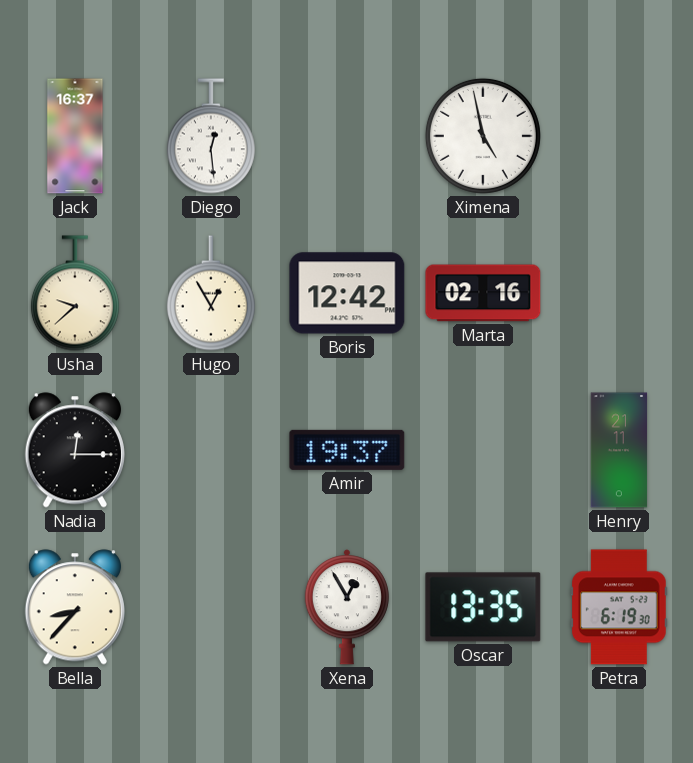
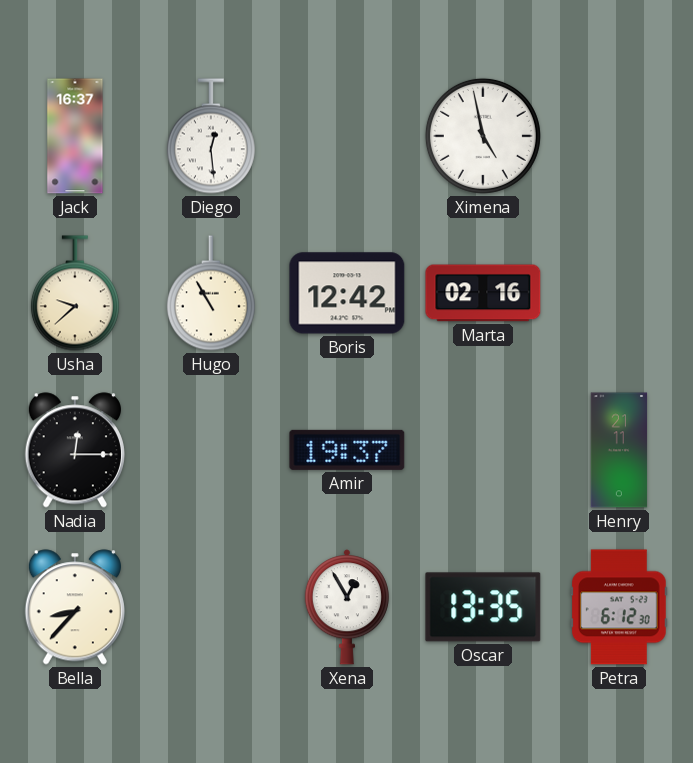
Hugo: 12:55 -> 10:55 (211, 293)
Petra: 6:19 -> 6:12 (620, 607)
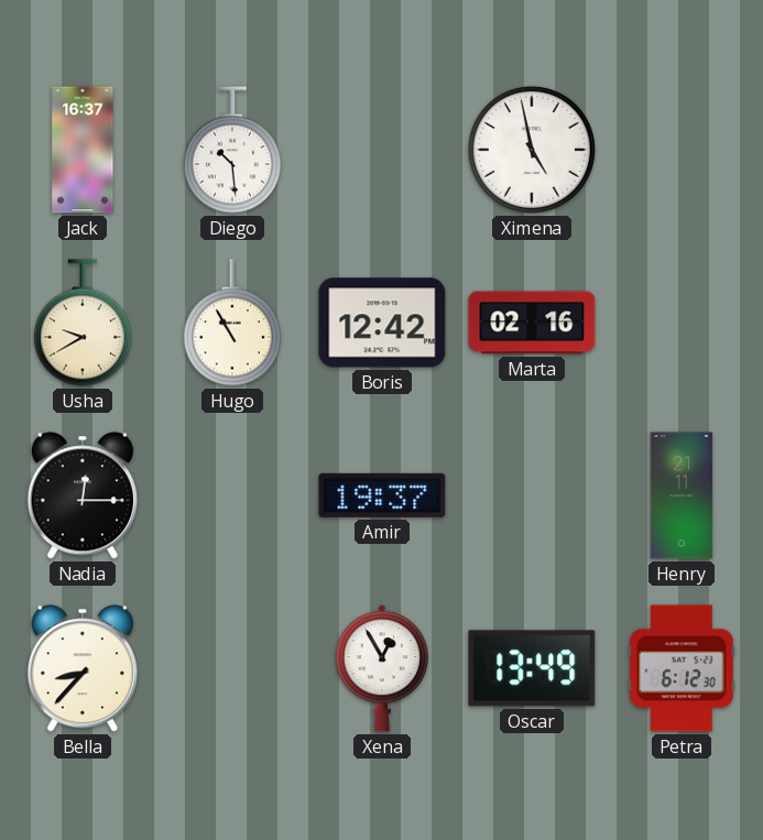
Diego: 12:29 -> 10:29 (232, 150)
Usha: 9:38 -> 9:40 (83, 323)
Oscar: 13:35 -> 13:49 (532, 668)
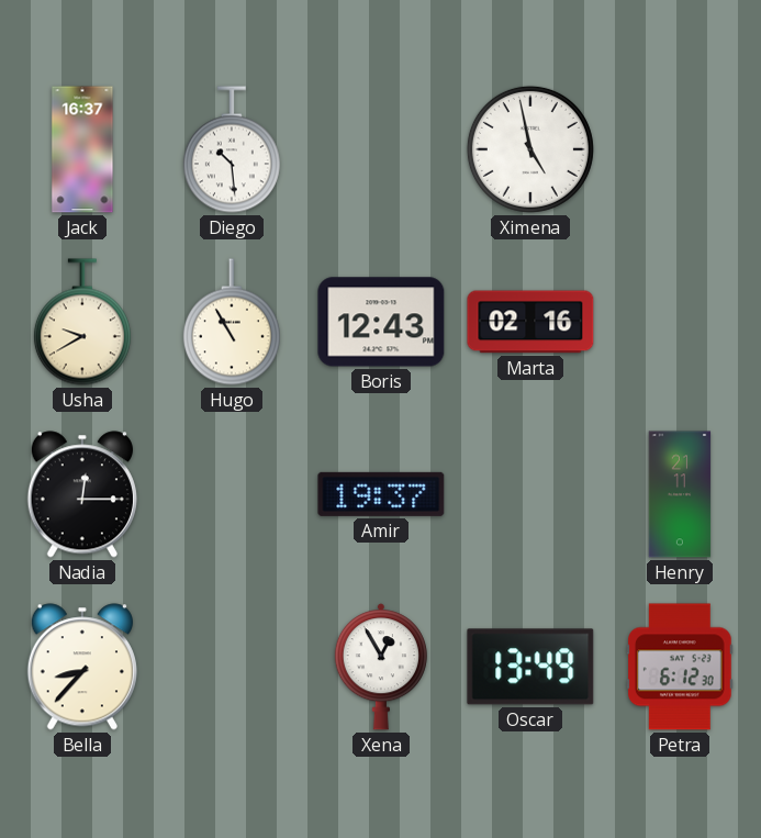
Boris: 12:42 -> 12:43 (381, 322)
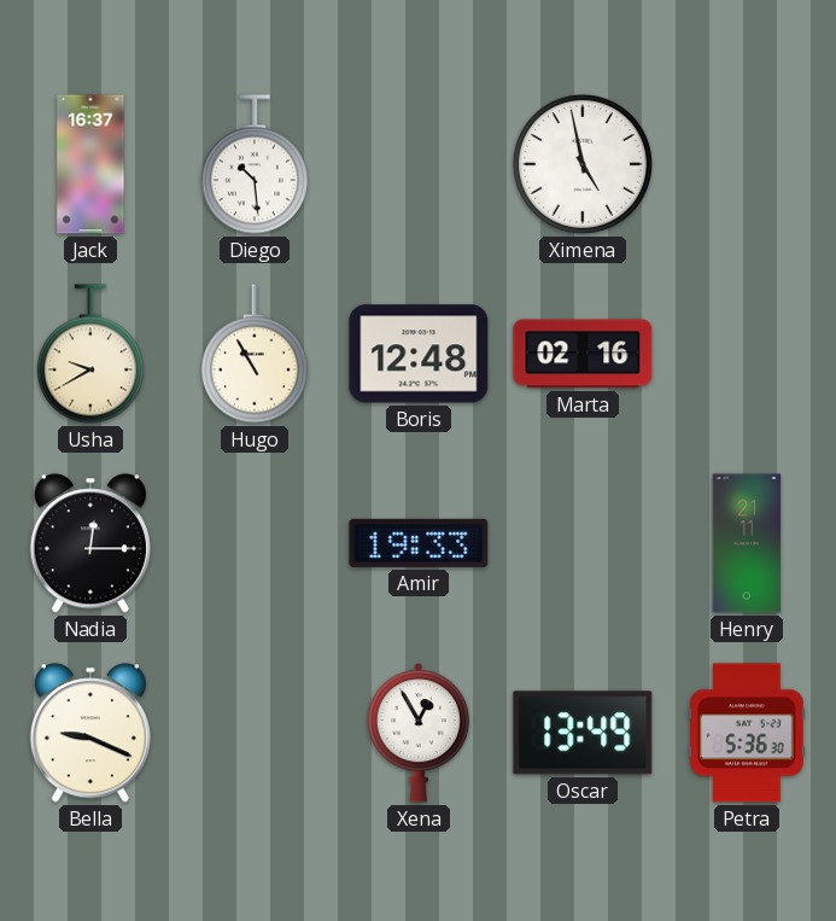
Boris: 12:43 -> 12:48 (419, 354)
Amir: 19:37 -> 19:33 (419, 543)
Bella: 8:37 -> 9:19 (90, 733)
Petra: 6:12 -> 5:36 (748, 733)
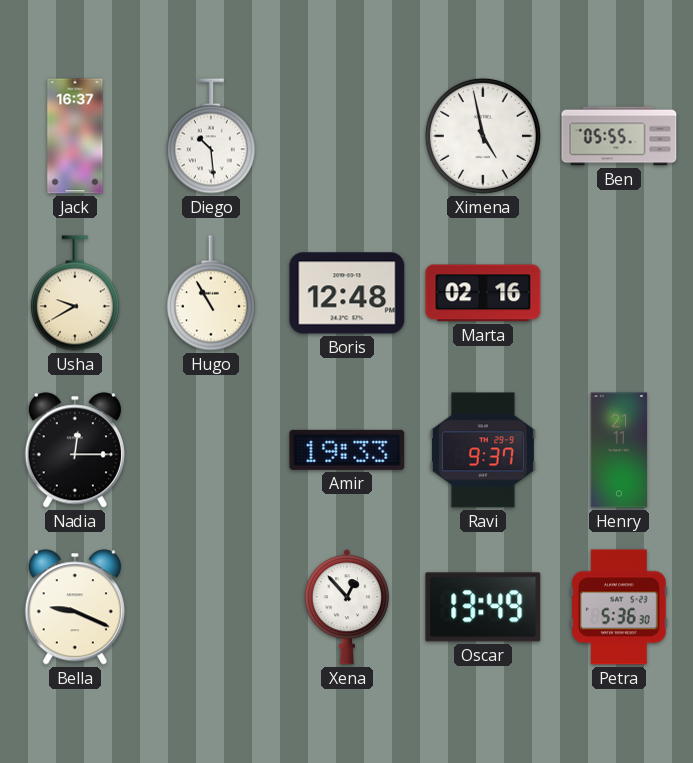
Ben: none -> 05:55 (619, 136)
Ravi: none -> 9:37 (483, 450)
Xena: 12:55 -> 12:53 (347, 607)
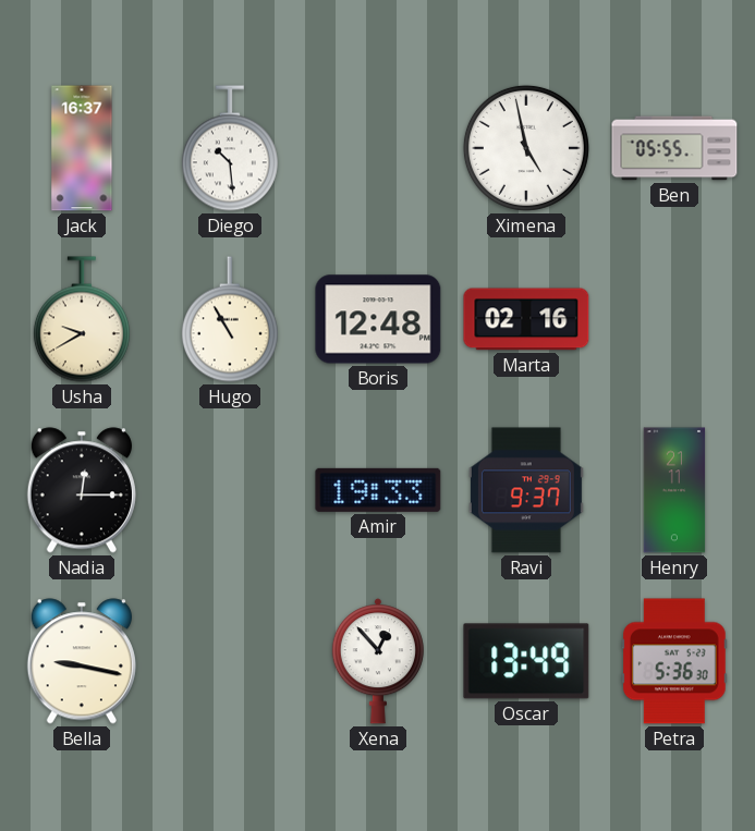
Bella: 9:19 -> 9:17 (82, 661)
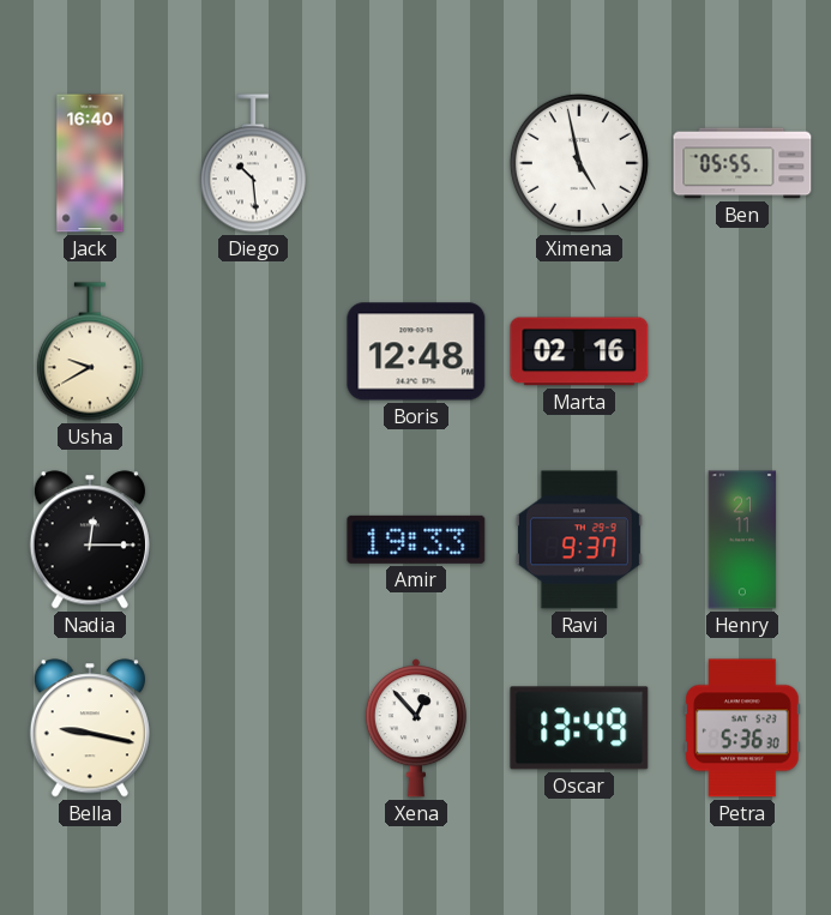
Jack: 16:37 -> 16:40 (90, 163)
Hugo: 10:55 -> none (230, 319)
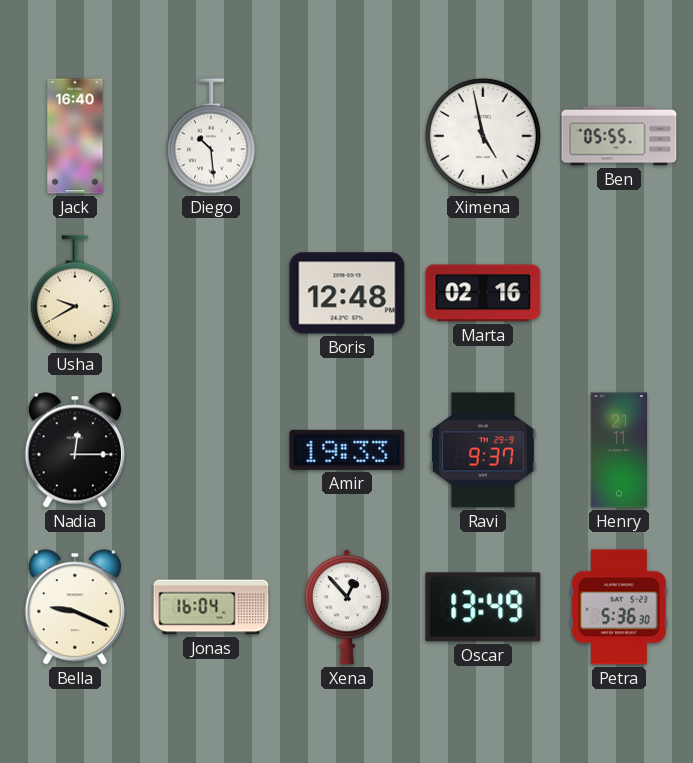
Bella: 9:17 -> 9:19 (75, 607)
Jonas: none -> 16:04 (211, 607)
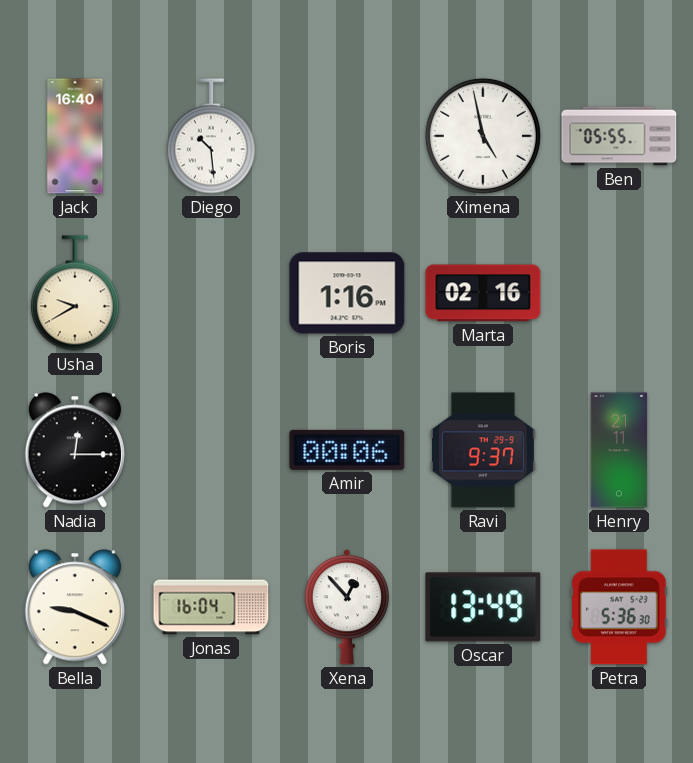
Boris: 12:48 -> 1:16 (347, 293)
Amir: 19:33 -> 00:06 (347, 450)
